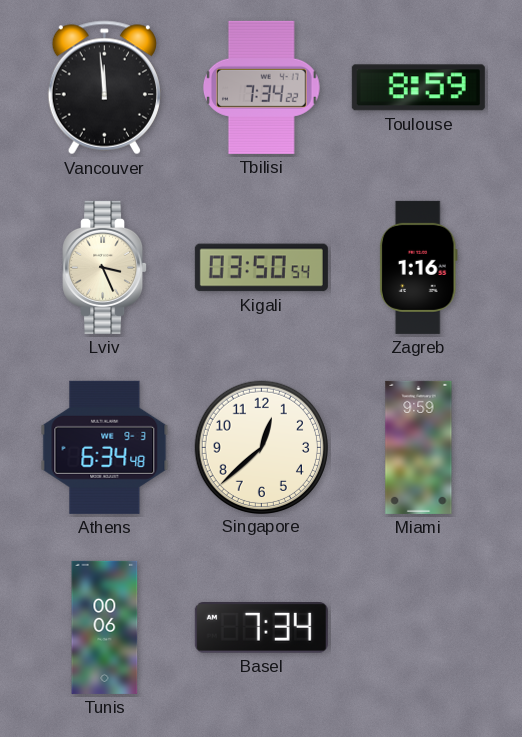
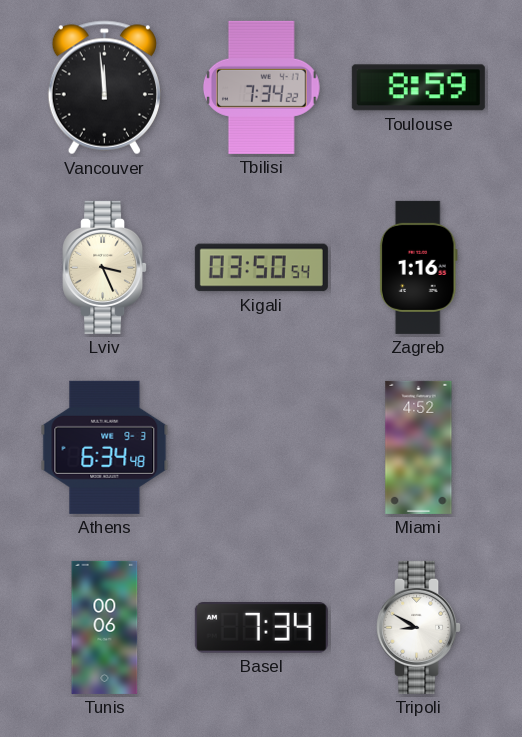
Singapore: 12:38 -> none (261, 447)
Miami: 9:59 -> 4:52 (419, 447)
Tripoli: none -> 8:50 (419, 627)
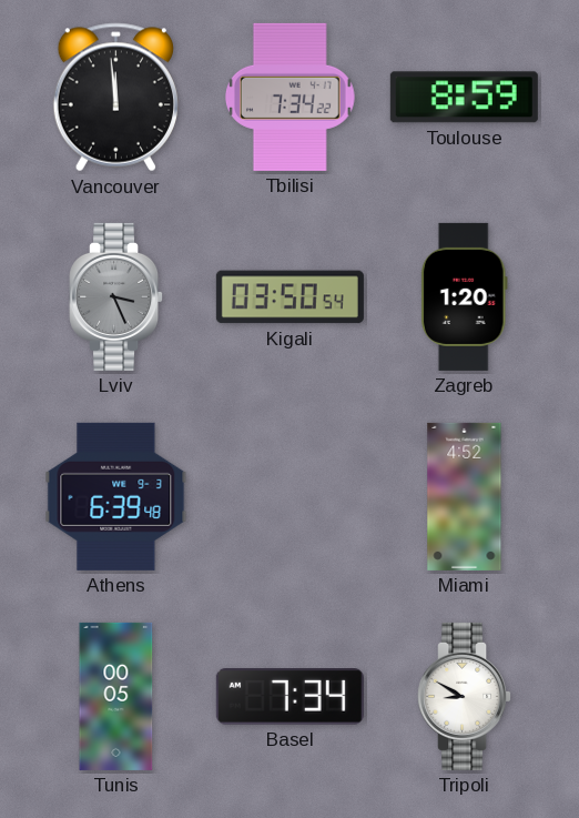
Lviv dial: cream -> grey (116, 296)
Zagreb: 1:16 -> 1:20 (464, 296)
Athens: 6:34 -> 6:39 (116, 496)
Tunis: 00:06 -> 00:05 (116, 696)
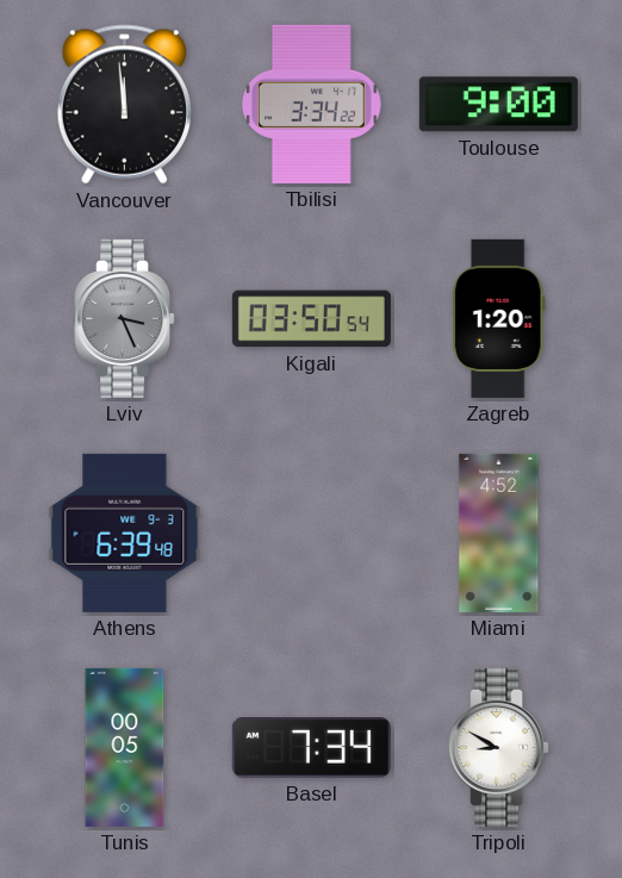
Tbilisi: 7:34 -> 3:34 (311, 104)
Toulouse: 8:59 -> 9:00 (498, 105)
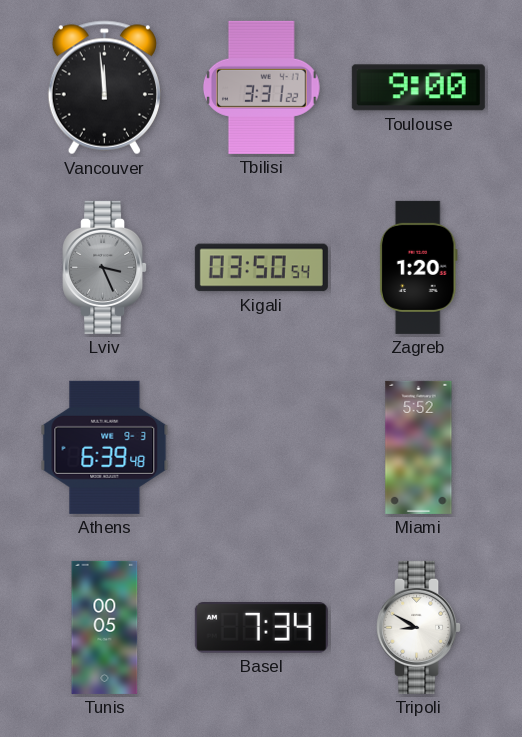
Tbilisi: 3:34 -> 3:31 (261, 87)
Miami: 4:52 -> 5:52 (419, 447)
